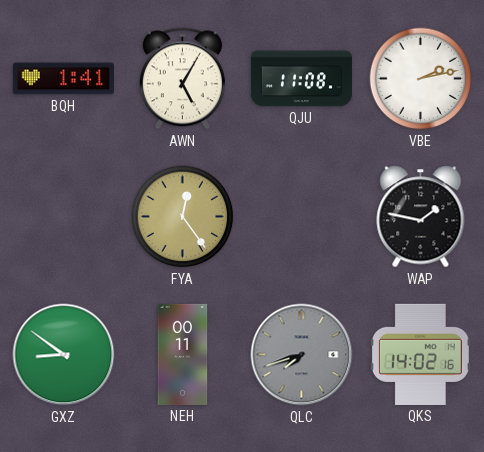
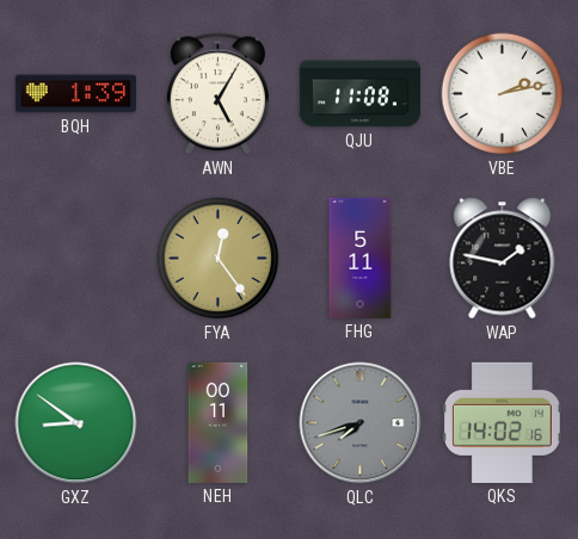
BQH: 1:41 -> 1:39 (75, 94)
FHG: none -> 5:11 (361, 258)
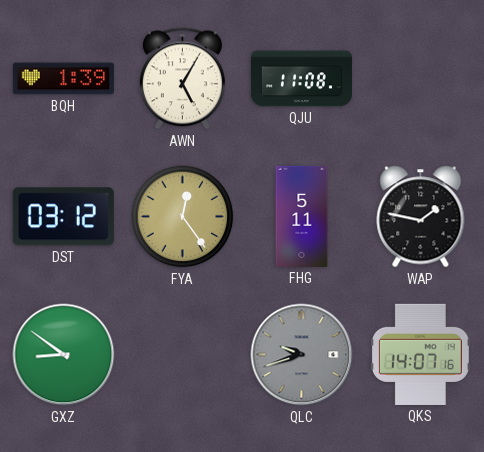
VBE: 2:13 -> none (503, 94)
DST: none -> 03:12 (63, 217)
NEH: 00:11 -> none (219, 422)
QLC: 7:42 -> 9:42 (302, 355)
QKS: 14:02 -> 14:07 (420, 354)
